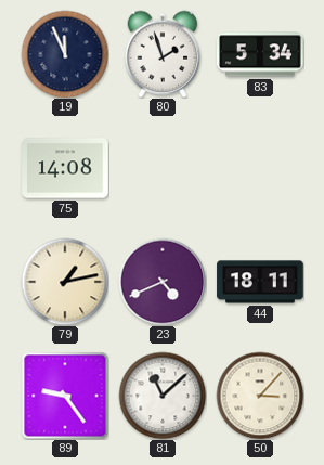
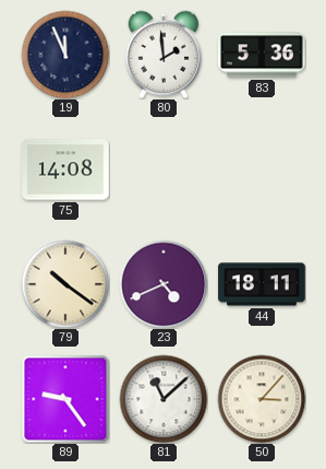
80: 1:57 -> 1:59 (164, 55)
83: 5:34 -> 5:36 (262, 55)
79: 1:13 -> 10:21 (65, 284)
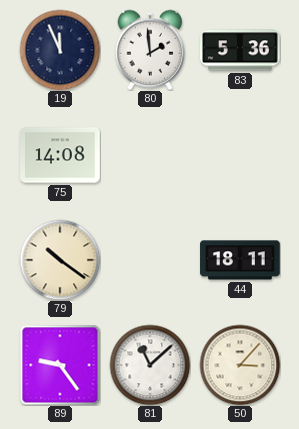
23: 4:41 -> none (164, 284)
